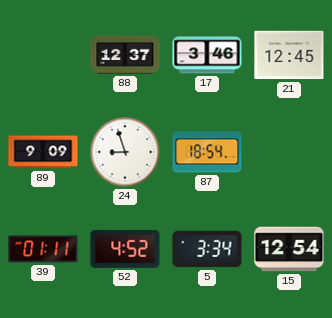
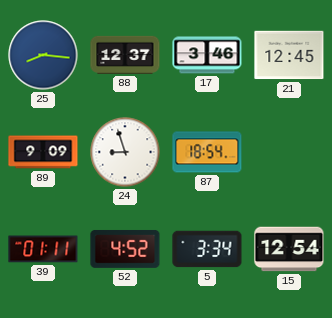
25: none -> 8:16 (43, 55)
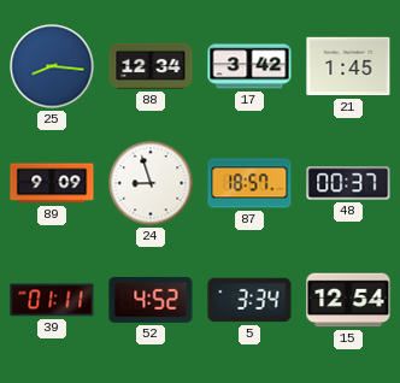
88: 12:37 -> 12:34 (151, 66)
17: 3:46 -> 3:42 (249, 66)
21: 12:45 -> 1:45 (348, 66)
87: 18:54 -> 18:57 (249, 183)
48: none -> 00:37 (348, 183)
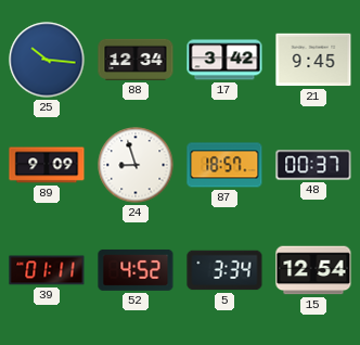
25: 8:16 -> 10:16 (47, 60)
21: 1:45 -> 9:45 (313, 60)
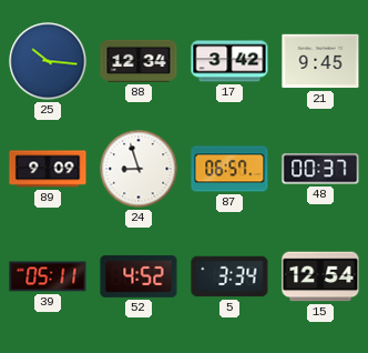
87: 18:57 -> 06:57 (229, 169)
39: 01:11 -> 05:11 (48, 276)
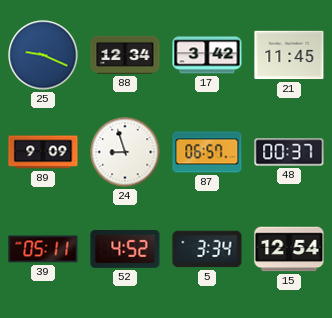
25: 10:16 -> 9:19 (43, 55)
21: 9:45 -> 11:45 (289, 55)
